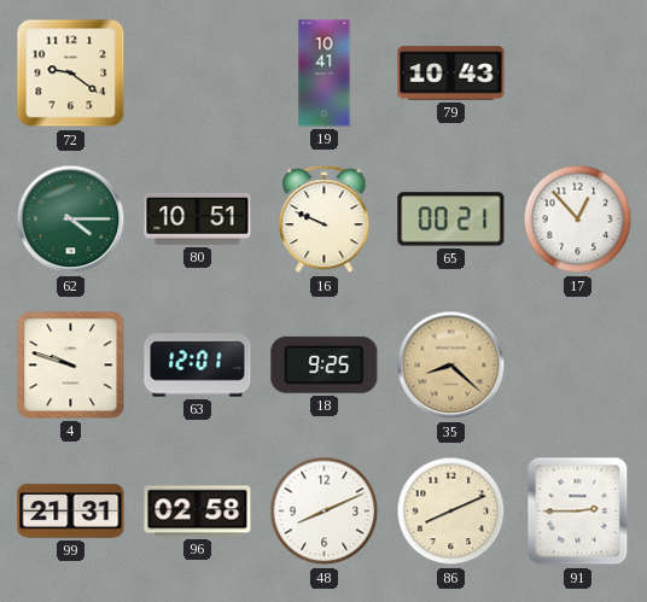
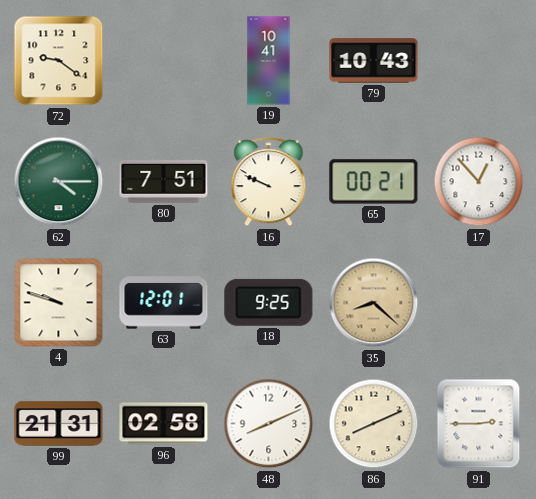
80: 10:51 -> 7:51 (164, 181)
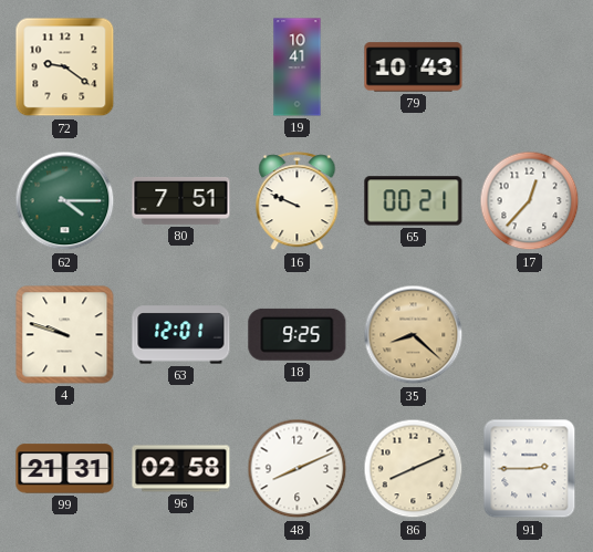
17: 12:53 -> 12:37 (530, 201)
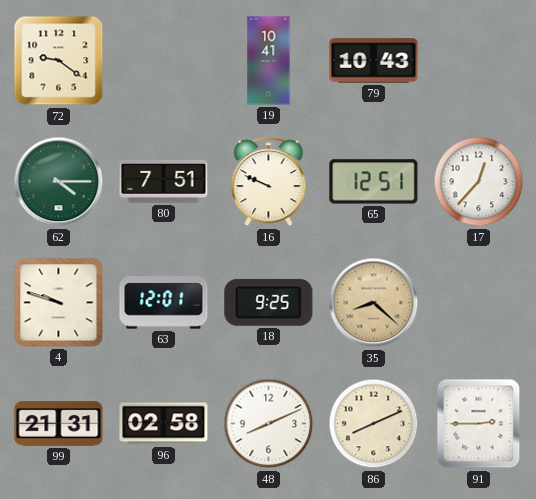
65: 00:21 -> 12:51 (374, 182)
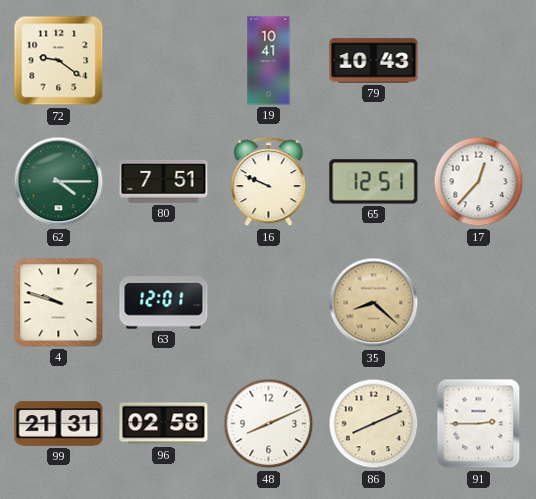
18: 9:25 -> none (269, 302)
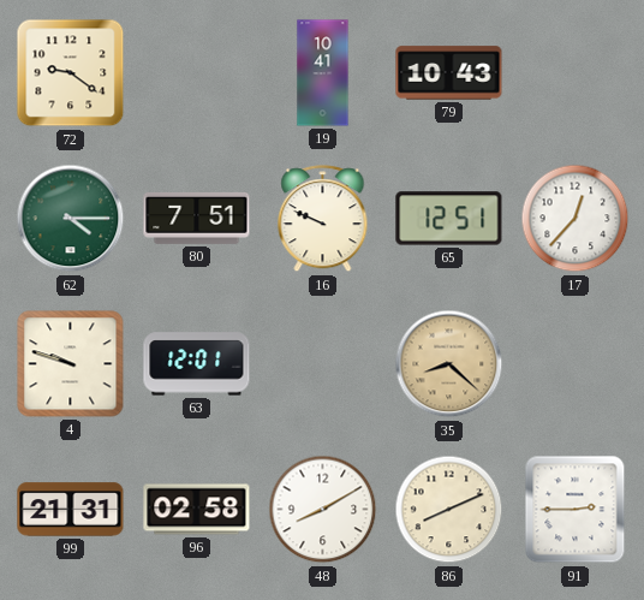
48: 8:11 -> 8:10 (323, 510)
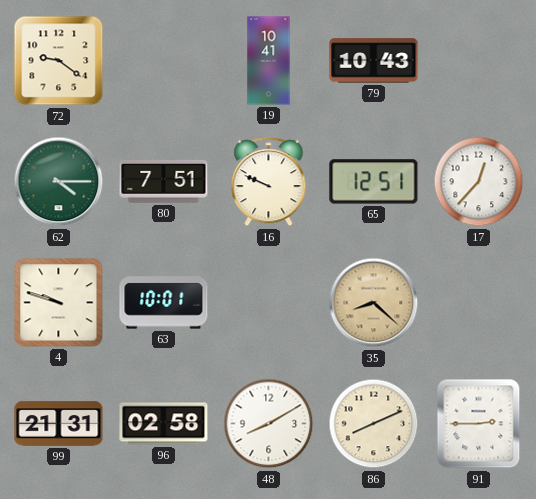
63: 12:01 -> 10:01 (164, 303)
